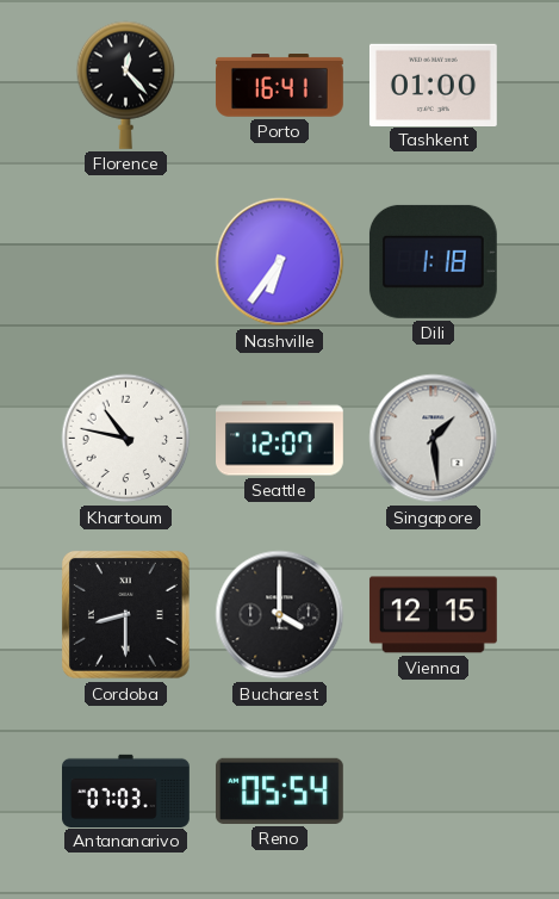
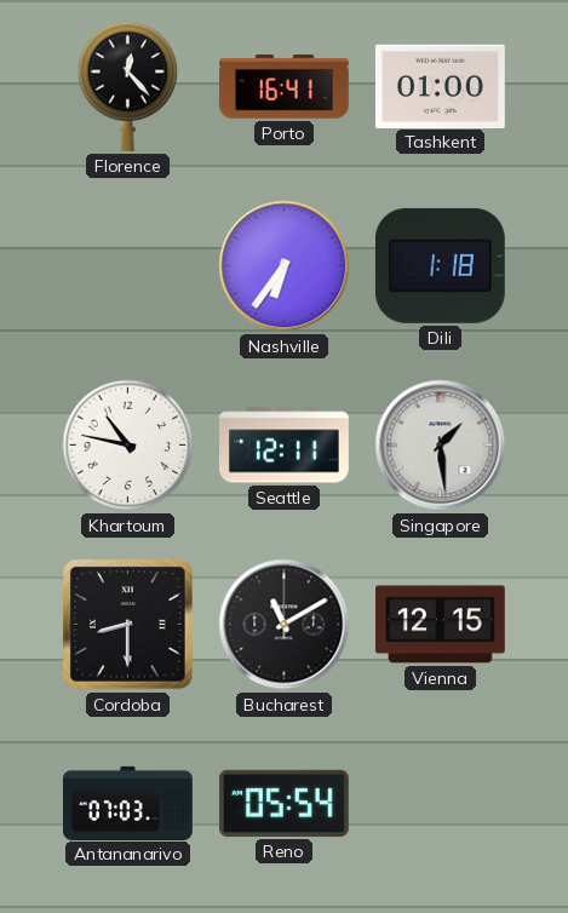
Seattle: 12:07 -> 12:11 (285, 446)
Bucharest: 4:00 -> 11:10 (285, 625)
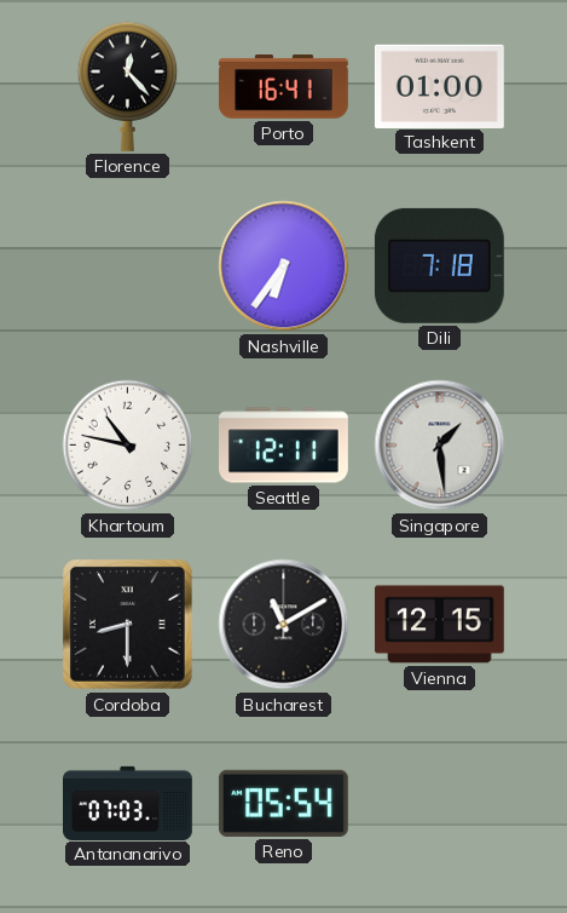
Dili: 1:18 -> 7:18 (439, 265)
